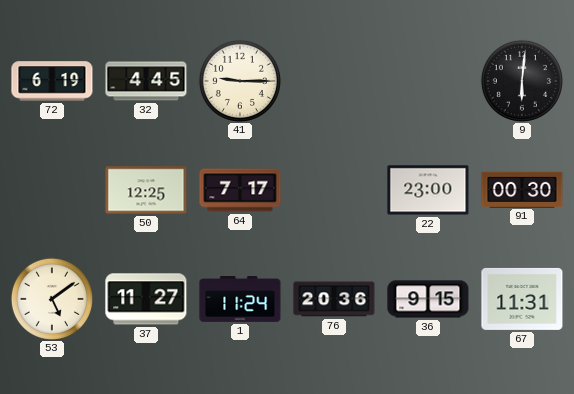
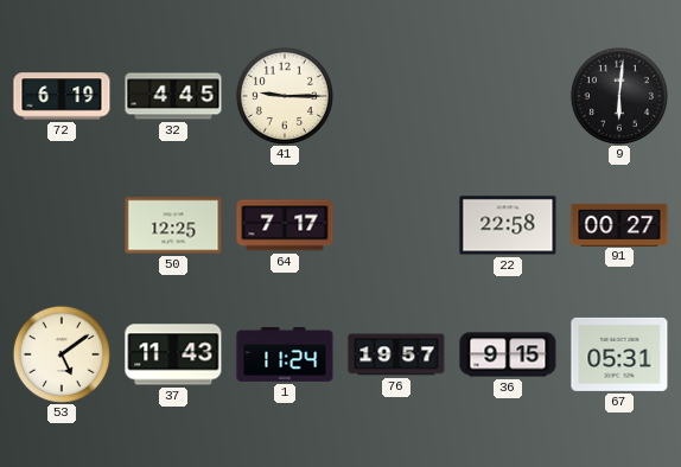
22: 23:00 -> 22:58 (508, 225)
91: 00:30 -> 00:27 (619, 224)
37: 11:27 -> 11:43 (173, 354)
76: 20:36 -> 19:57 (396, 354)
67: 11:31 -> 05:31 (619, 354)
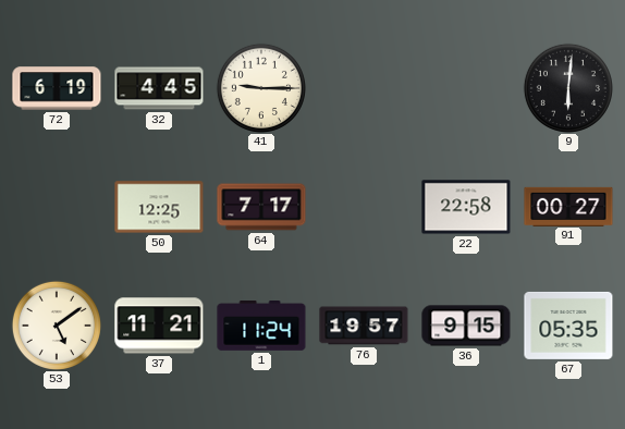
37: 11:43 -> 11:21 (159, 326)
67: 05:31 -> 05:35 (568, 326)
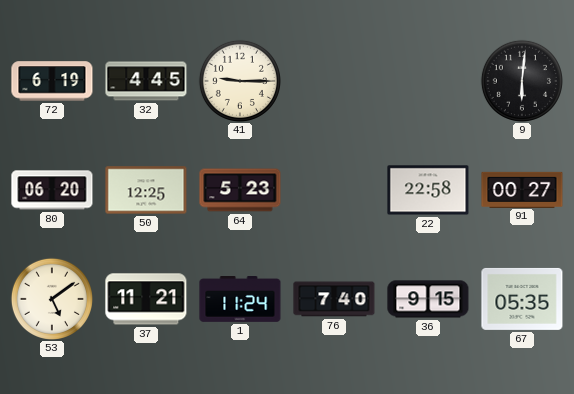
80: none -> 06:20 (52, 190)
64: 7:17 -> 5:23 (240, 190)
76: 19:57 -> 7:40 (334, 299)
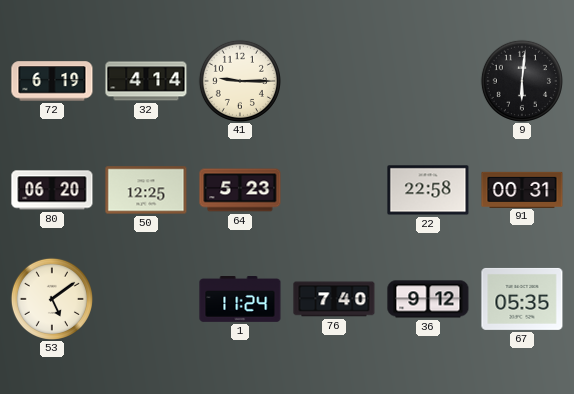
32: 4:45 -> 4:14 (146, 81)
91: 00:27 -> 00:31 (522, 189)
37: 11:21 -> none (146, 299)
36: 9:15 -> 9:12 (428, 299)
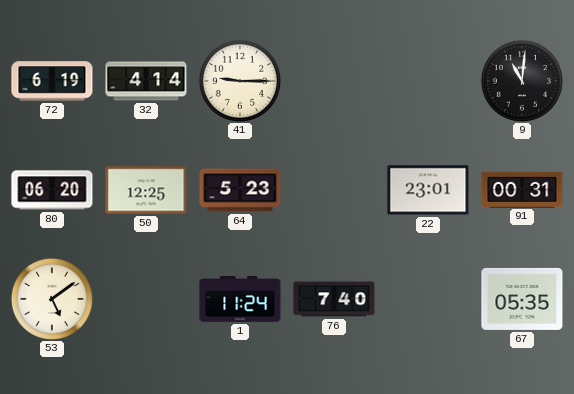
9: 6:01 -> 11:01 (522, 81)
22: 22:58 -> 23:01 (428, 190)
36: 9:12 -> none (428, 299)
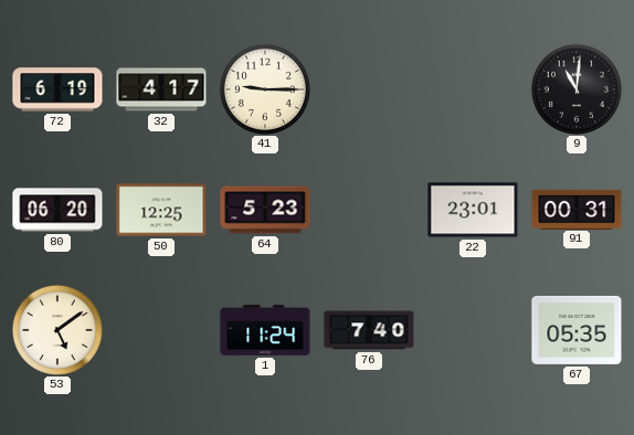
32: 4:14 -> 4:17 (161, 89)
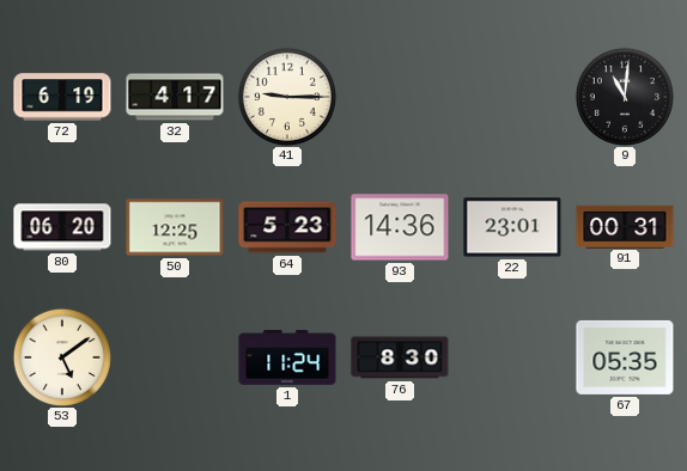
93: none -> 14:36 (400, 227)
76: 7:40 -> 8:30 (400, 357)
